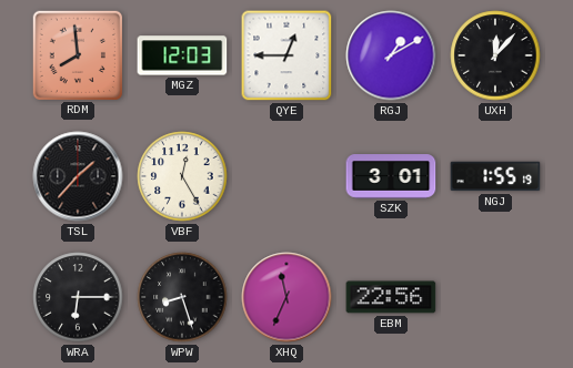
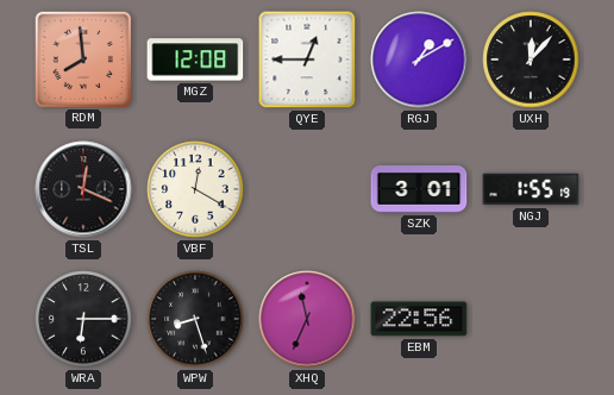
MGZ: 12:03 -> 12:08 (195, 59)
TSL: 1:37 -> 12:19 (83, 189)
VBF: 12:25 -> 12:20 (195, 189)
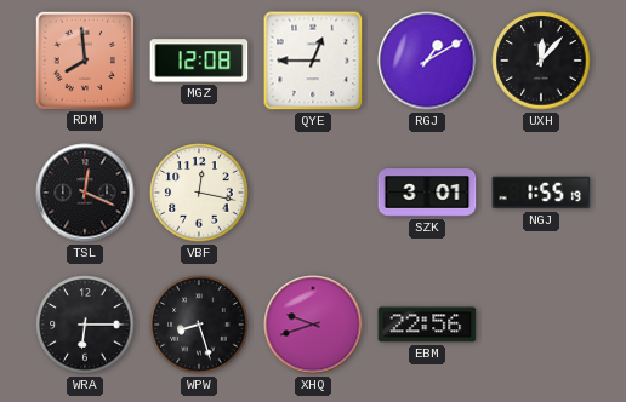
VBF: 12:20 -> 12:17 (199, 193)
XHQ: 11:34 -> 9:42 (313, 325)
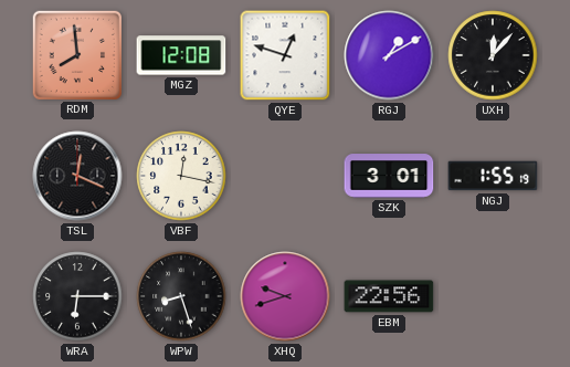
QYE: 12:45 -> 12:48 (285, 55)
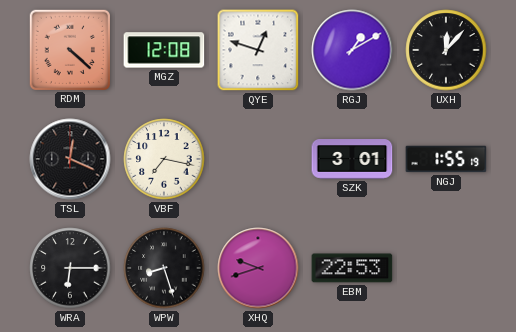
RDM: 7:59 -> 4:22 (69, 49)
VBF: 12:17 -> 7:17 (164, 159)
EBM: 22:56 -> 22:53 (352, 268)
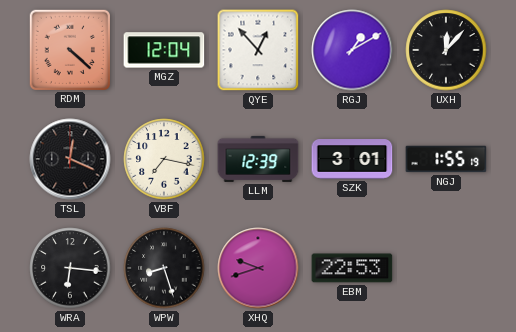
MGZ: 12:08 -> 12:04 (164, 50)
QYE: 12:48 -> 12:53 (258, 50)
LLM: none -> 12:39 (258, 159)
WRA: 6:15 -> 6:16 (70, 268)
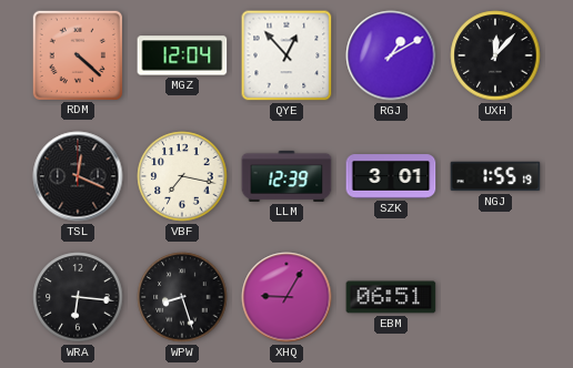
XHQ: 9:42 -> 9:05 (286, 297)
EBM: 22:53 -> 06:51 (391, 297)
